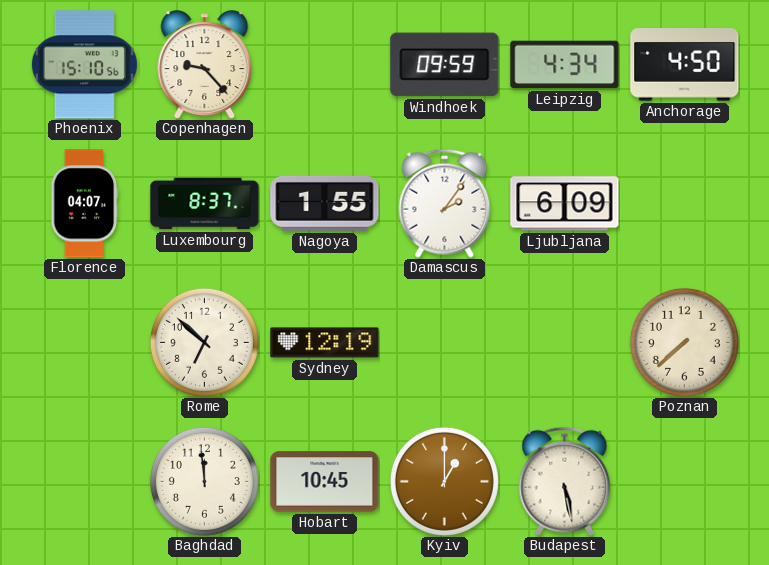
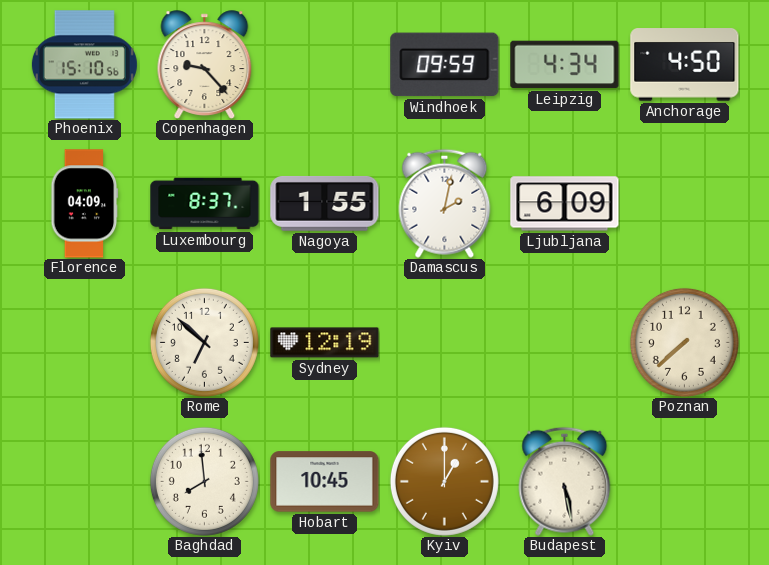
Florence: 04:07 -> 04:09 (85, 204)
Damascus: 2:06 -> 2:02 (445, 203)
Baghdad: 11:59 -> 7:59 (204, 481)
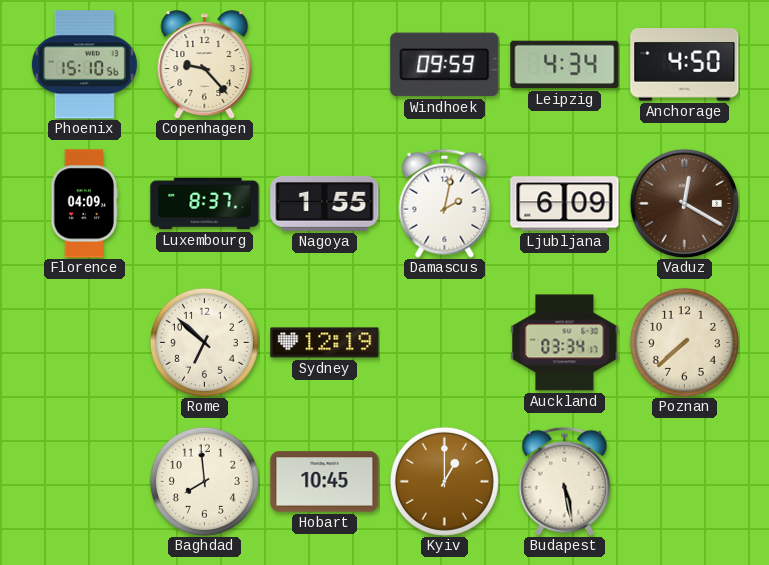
Vaduz: none -> 12:20 (684, 203)
Auckland: none -> 03:34 (565, 343)
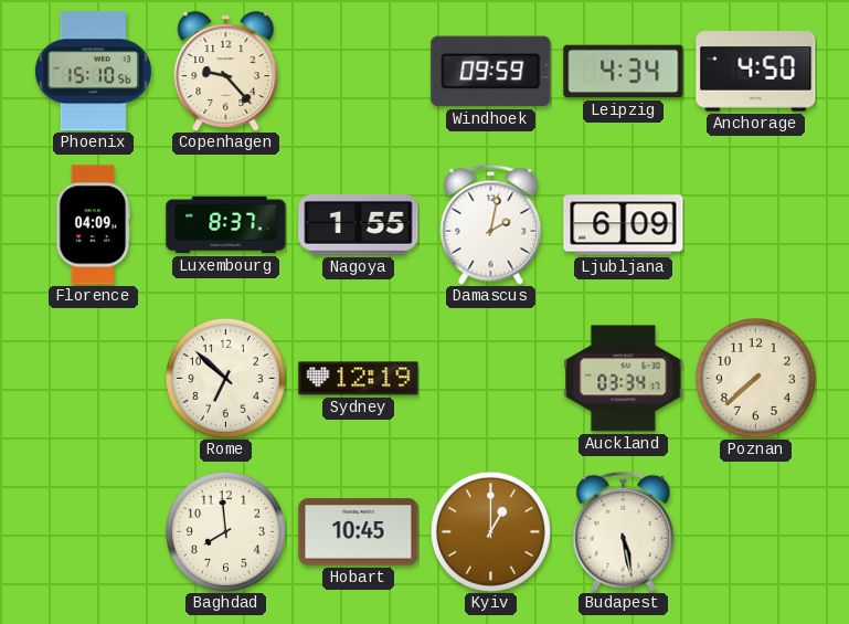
Vaduz: 12:20 -> none (684, 203)
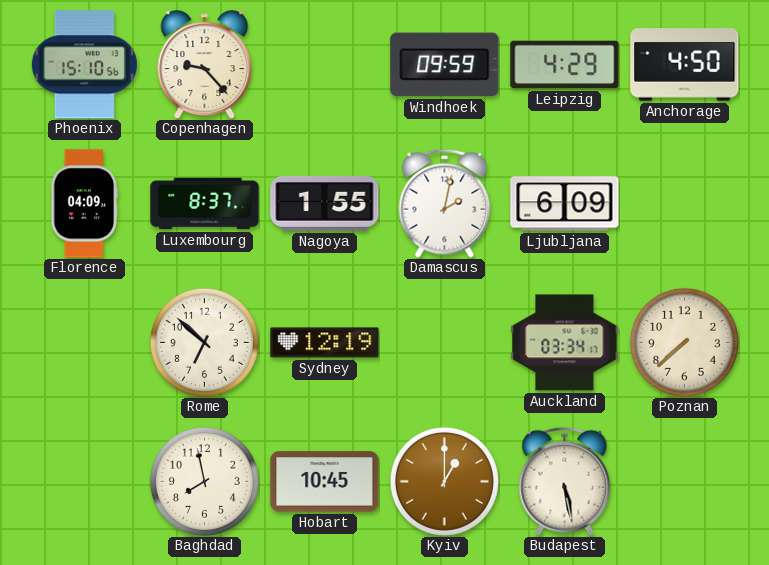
Leipzig: 4:34 -> 4:29 (565, 65)
Baghdad: 7:59 -> 7:58 (204, 481)
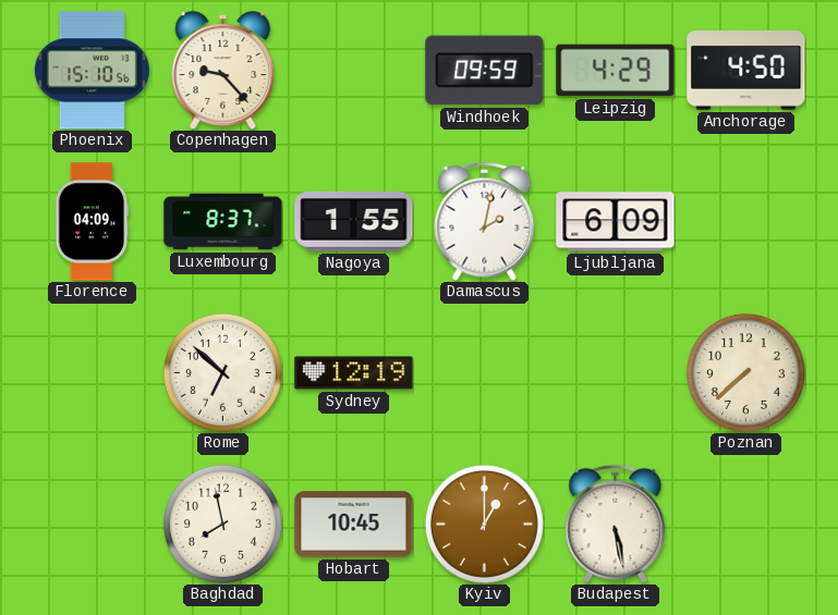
Auckland: 03:34 -> none (565, 343)
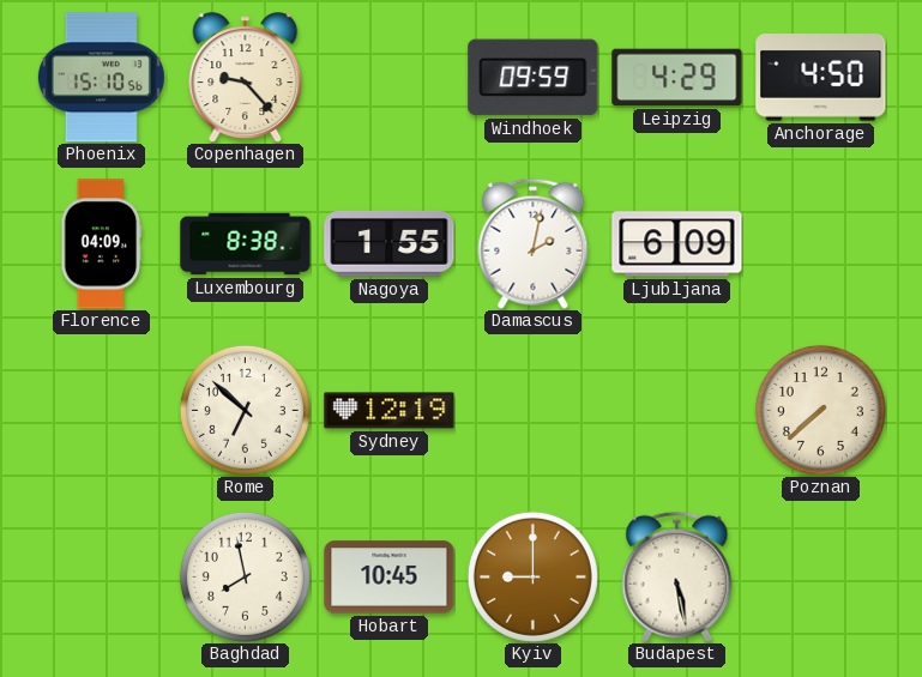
Luxembourg: 8:37 -> 8:38 (246, 244)
Kyiv: 1:00 -> 9:00 (532, 576)
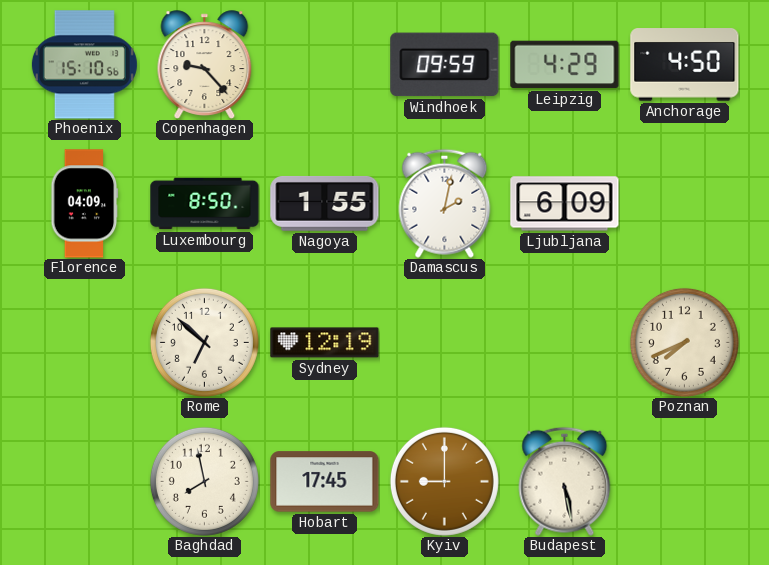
Luxembourg: 8:38 -> 8:50 (205, 204)
Poznan: 7:38 -> 7:41 (684, 342)
Hobart: 10:45 -> 17:45 (325, 482)
